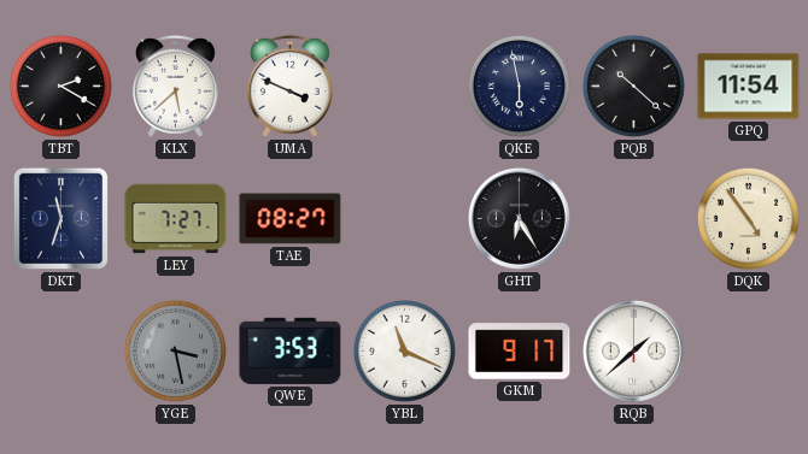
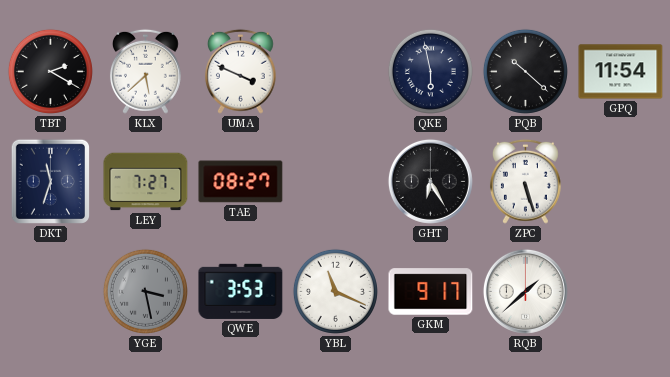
ZPC: none -> 5:27 (525, 181)
DQK: 4:54 -> none (748, 218)
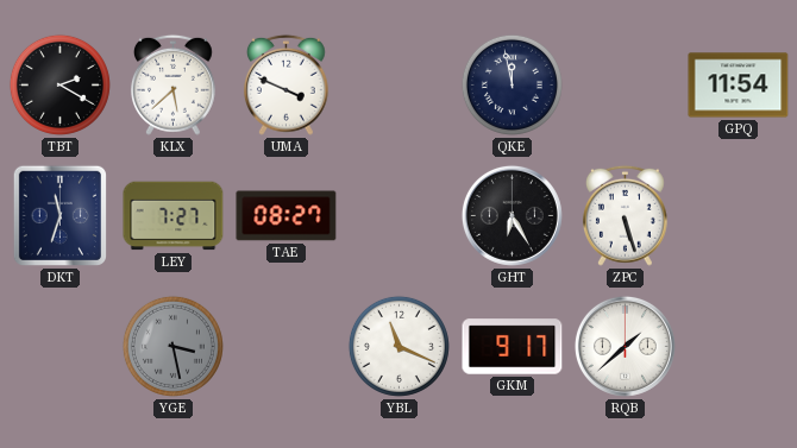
QKE: 5:58 -> 11:58 (512, 84)
PQB: 10:22 -> none (525, 71)
QWE: 3:53 -> none (241, 291)
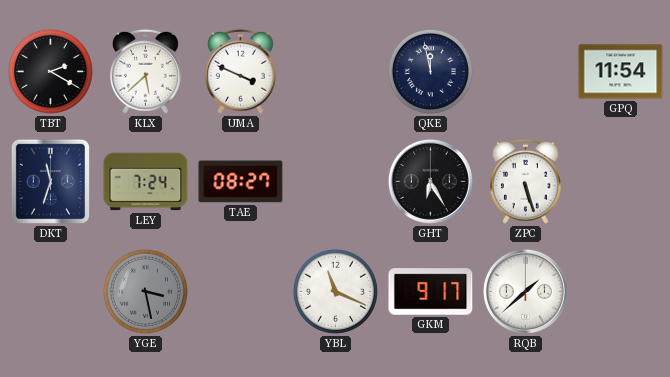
LEY: 7:27 -> 7:24 (146, 182)
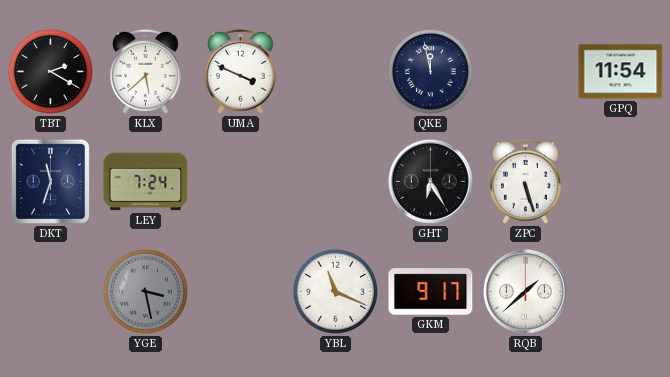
TAE: 08:27 -> none (241, 182)
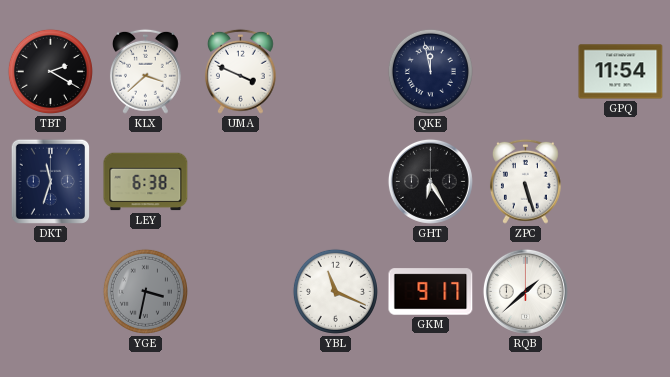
KLX: 5:38 -> 3:38 (145, 71)
LEY: 7:24 -> 6:38 (146, 182)
YGE: 3:28 -> 3:32 (145, 291)
